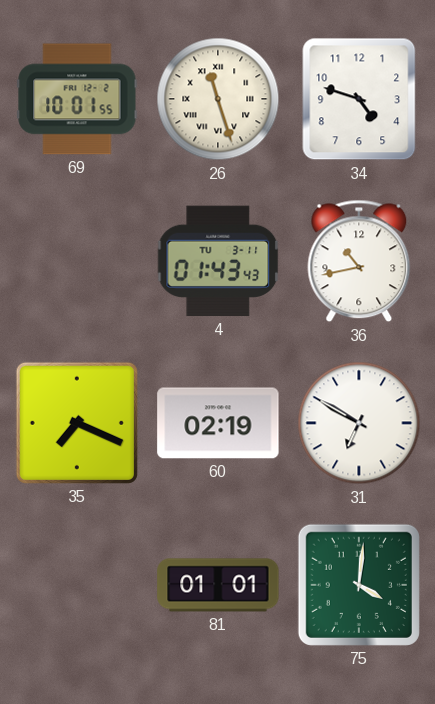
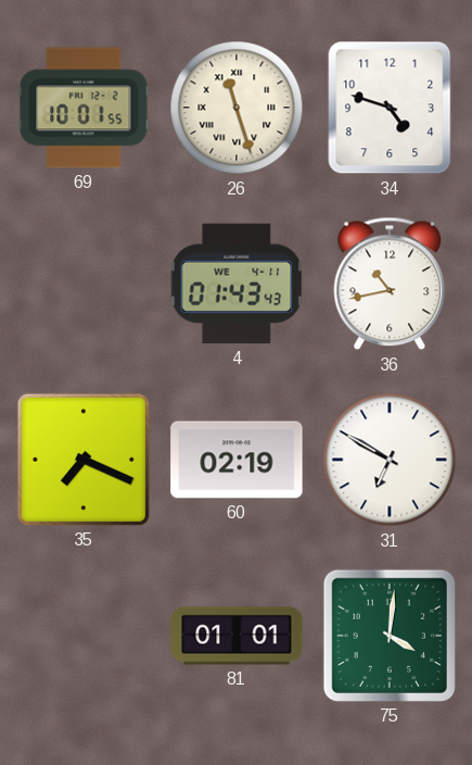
4 date: TU 3-11 -> WE 4-11 (237, 284)
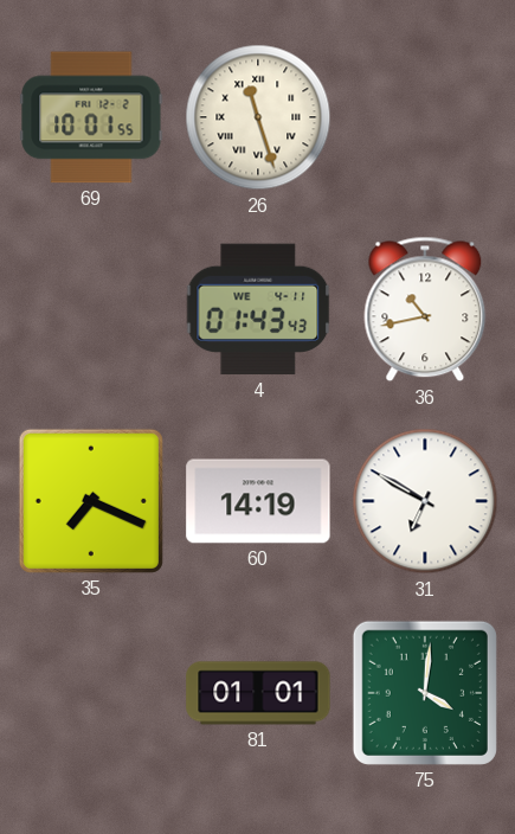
34: 4:48 -> none (390, 108)
60: 02:19 -> 14:19 (258, 501)
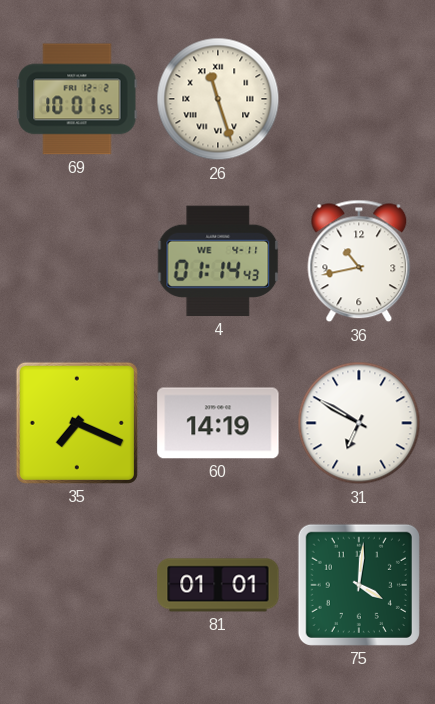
4: 01:43 -> 01:14 (218, 261)
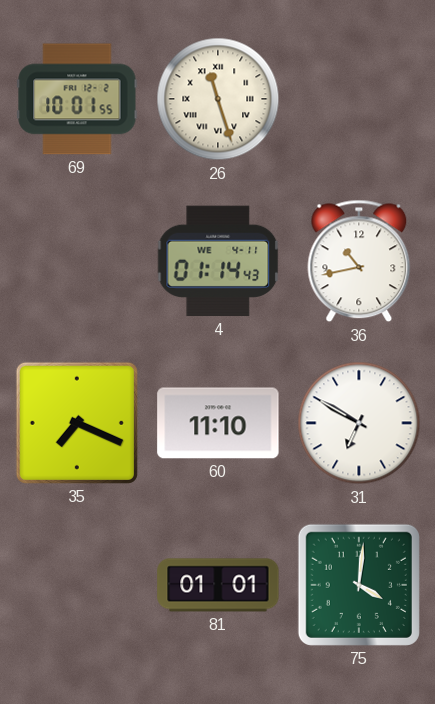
60: 14:19 -> 11:10 (218, 423)
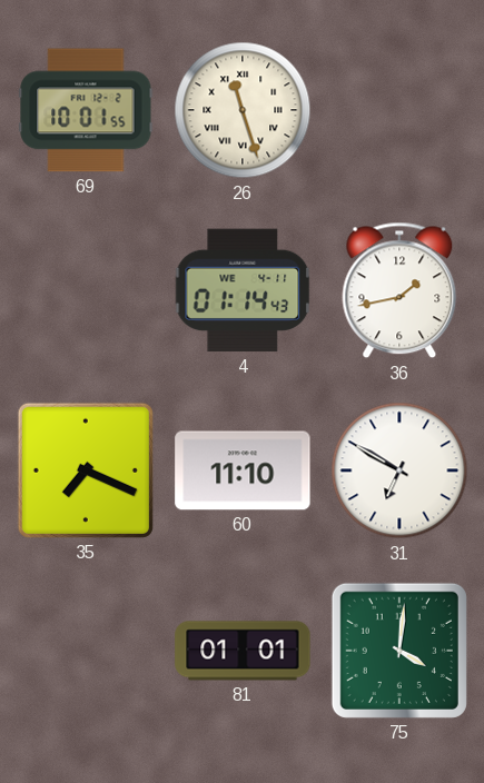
36: 10:43 -> 1:43 (399, 290)
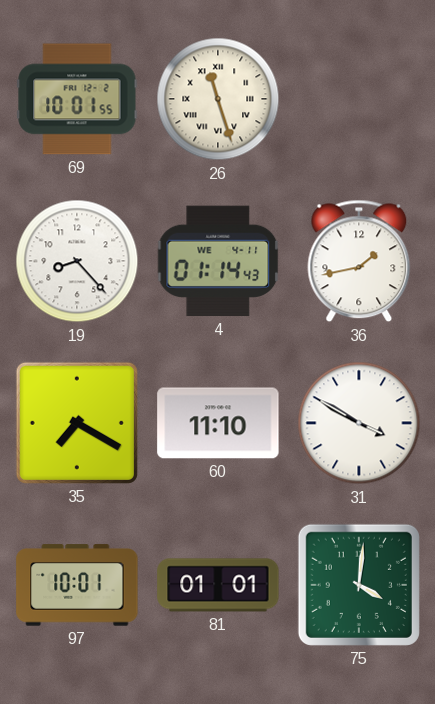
19: none -> 8:23 (77, 261)
35: 7:19 -> 7:20 (77, 423)
31: 6:50 -> 3:50 (359, 423)
97: none -> 10:01 (77, 585)
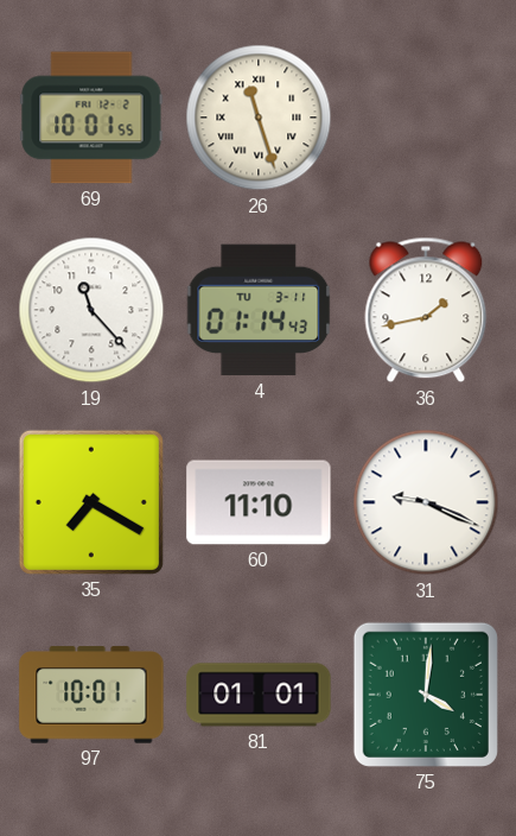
19: 8:23 -> 11:23 (91, 310)
4 date: WE 4-11 -> TU 3-11 (259, 310)
31: 3:50 -> 9:19 (426, 502)
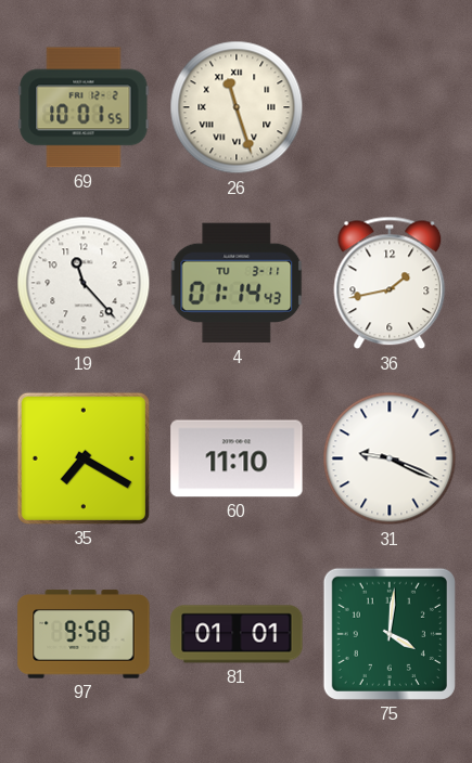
97: 10:01 -> 9:58 (84, 634)
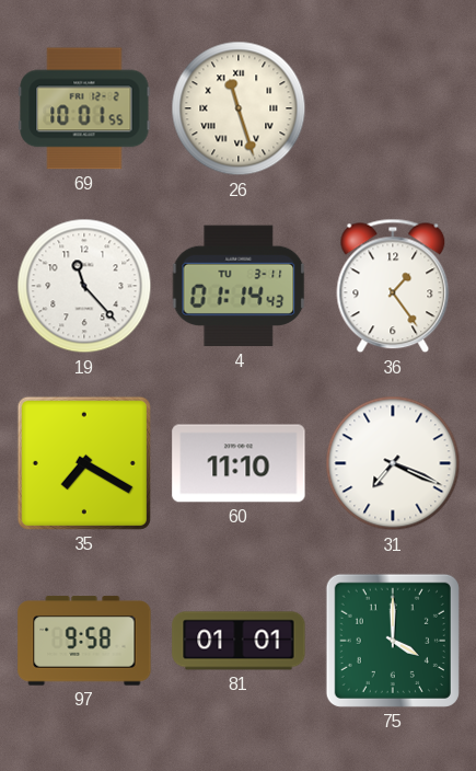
36: 1:43 -> 1:24 (393, 286)
31: 9:19 -> 7:19 (393, 463)
75: 4:01 -> 4:00 (393, 641)
